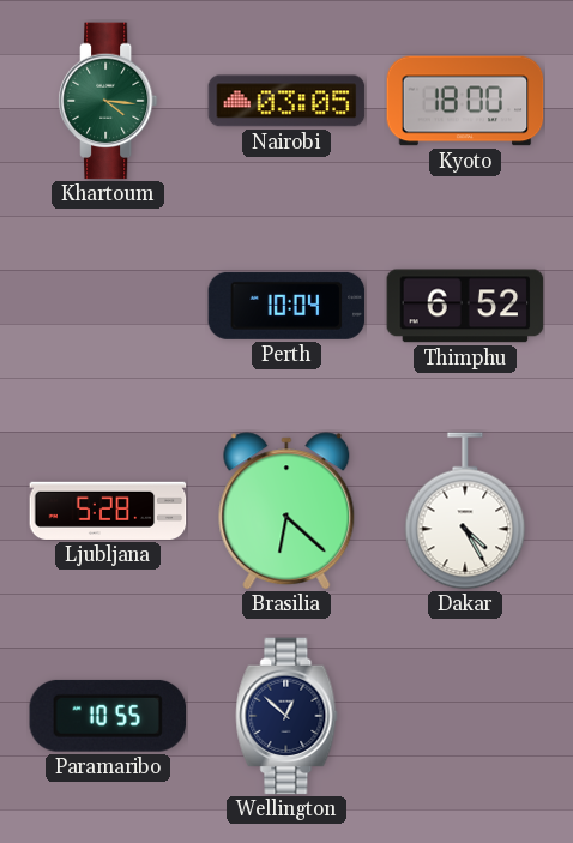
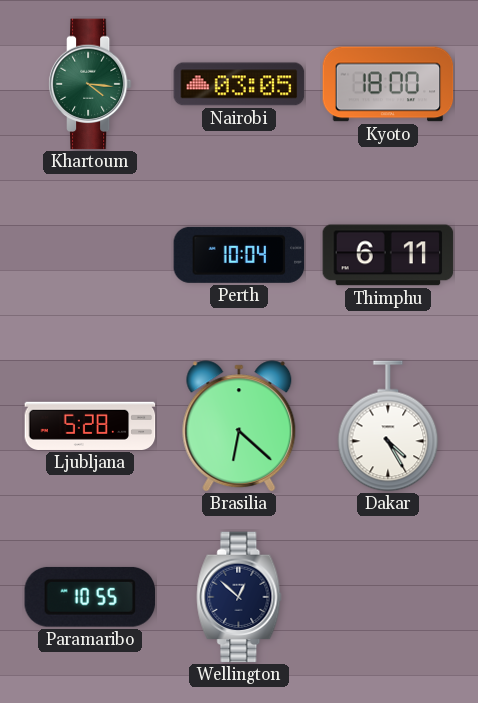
Thimphu: 6:52 -> 6:11 (388, 255)
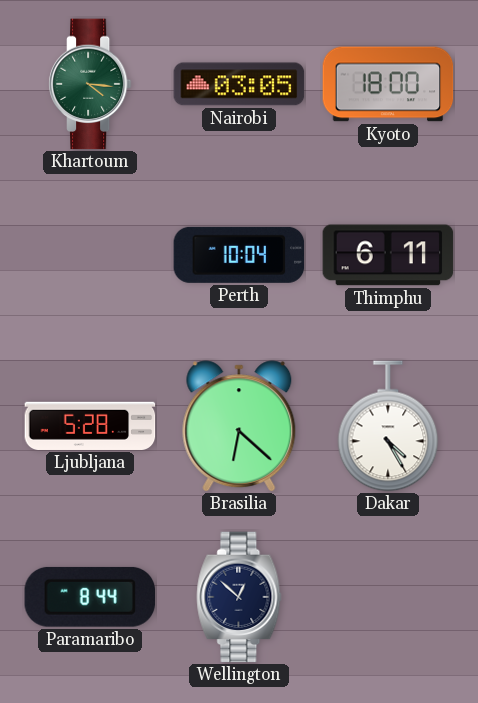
Paramaribo: 10:55 -> 8:44 (89, 597)
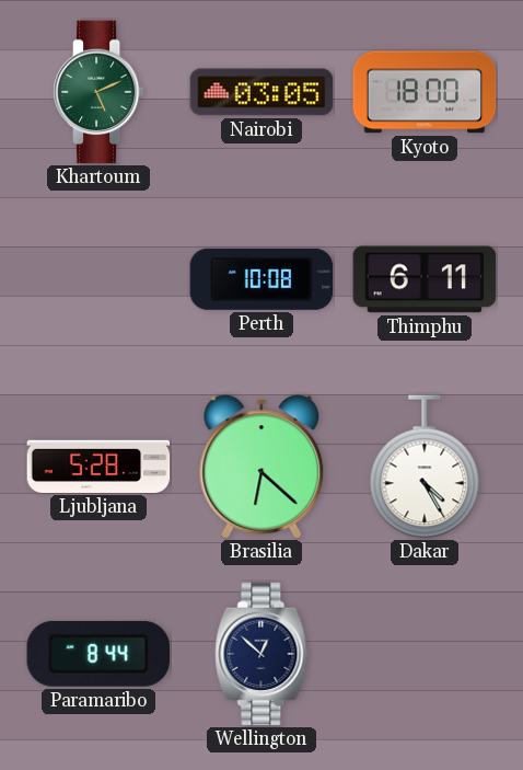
Khartoum: 4:16 -> 5:11 (98, 92)
Perth: 10:04 -> 10:08 (261, 279)
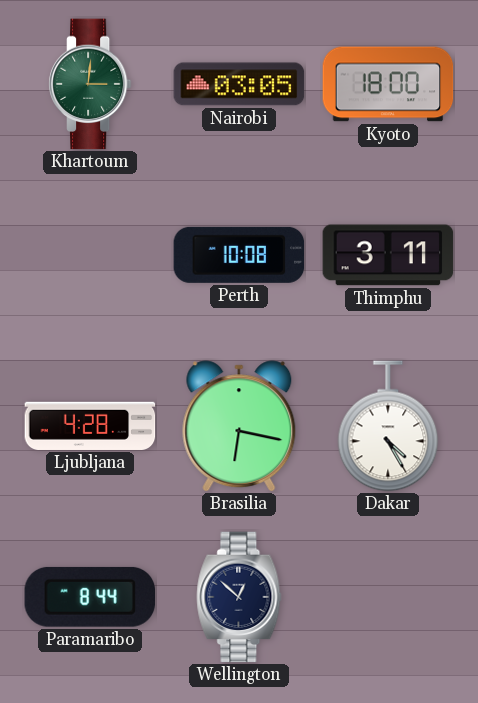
Khartoum: 5:11 -> 3:01 (90, 84)
Thimphu: 6:11 -> 3:11 (388, 255)
Ljubljana: 5:28 -> 4:28 (90, 426)
Brasilia: 6:22 -> 6:17 (239, 426)
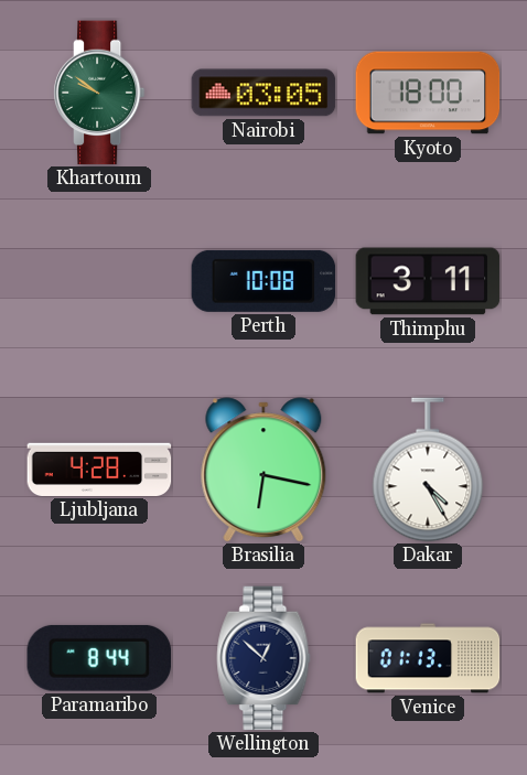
Khartoum: 3:01 -> 9:51 (99, 93)
Venice: none -> 01:13 (428, 658)
